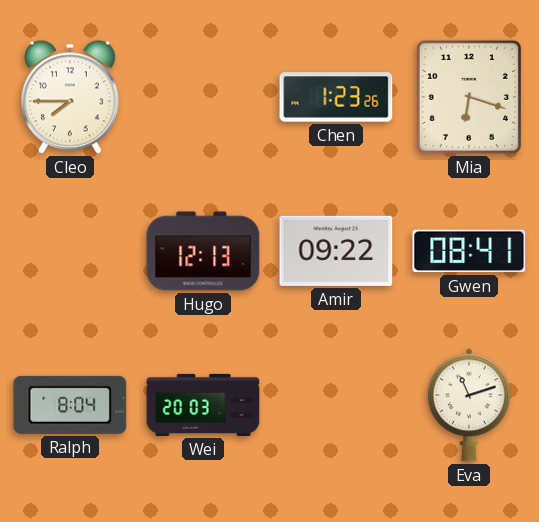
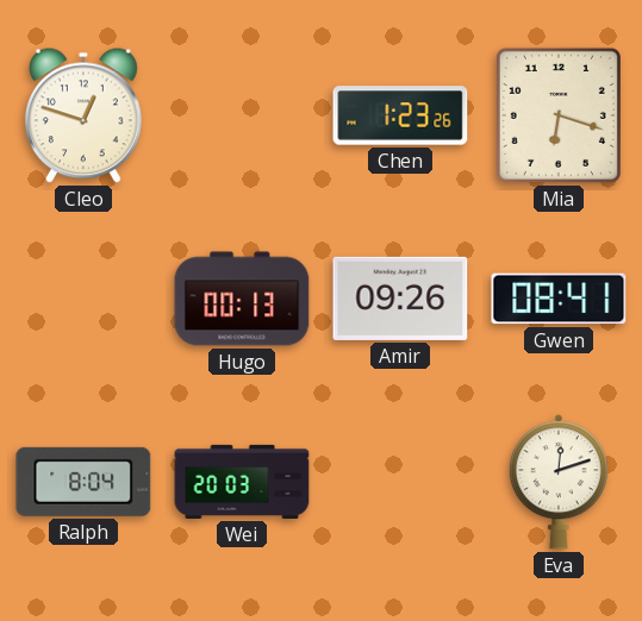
Cleo: 7:45 -> 12:48 (83, 115)
Hugo: 12:13 -> 00:13 (242, 299)
Amir: 09:22 -> 09:26 (400, 299)
Eva: 11:12 -> 12:12 (559, 482)
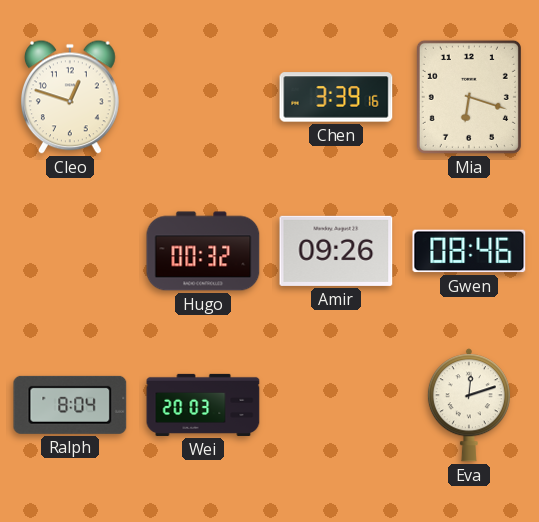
Chen: 1:23 -> 3:39 (336, 97)
Hugo: 00:13 -> 00:32 (203, 251)
Gwen: 08:41 -> 08:46 (469, 251)
